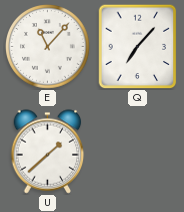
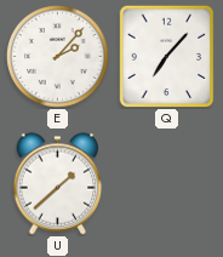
E: 11:07 -> 2:07 (58, 57)
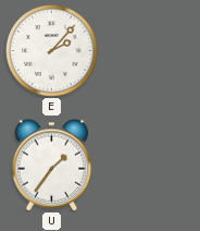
Q: 7:07 -> none (167, 56)
U: 1:38 -> 1:36 (52, 166)
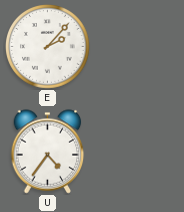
U: 1:36 -> 4:36 (48, 152)
